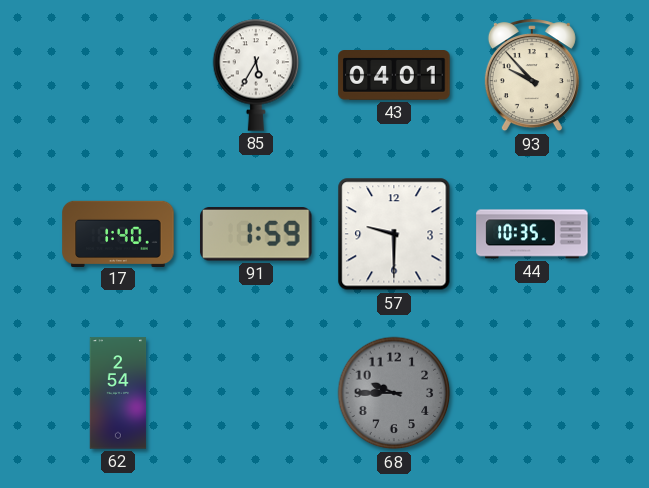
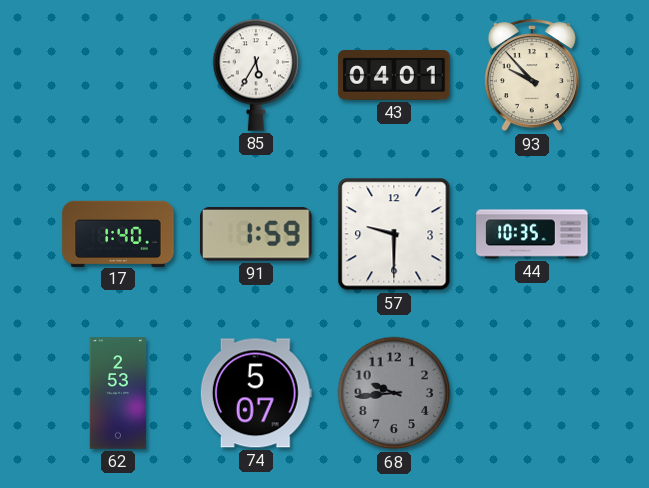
62: 2:54 -> 2:53 (118, 393)
74: none -> 5:07 (256, 393)
68: 9:45 -> 9:44 (394, 393)
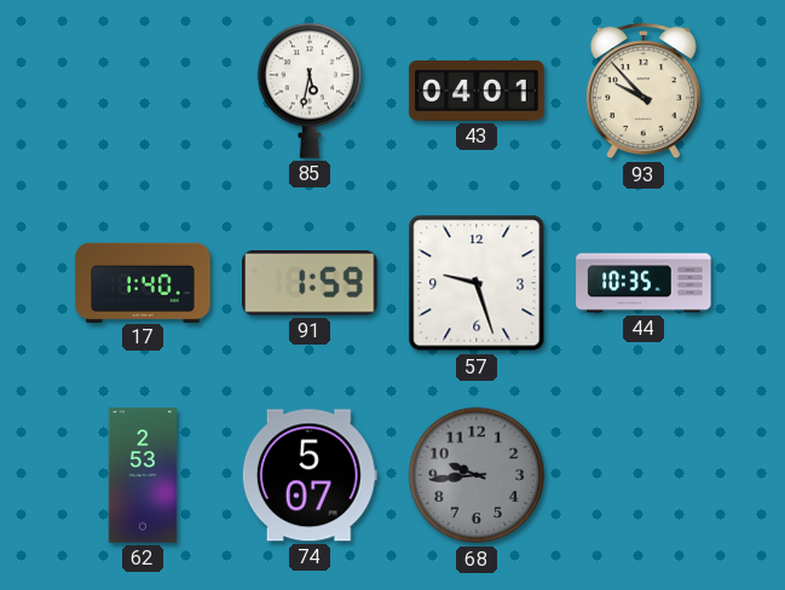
85: 5:35 -> 5:32 (310, 91)
57: 9:30 -> 9:27 (477, 283)
